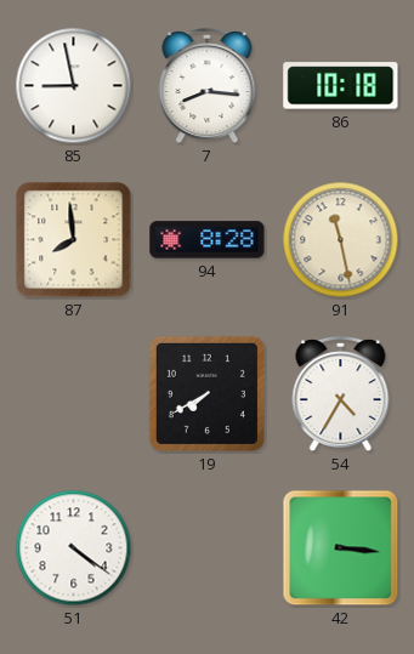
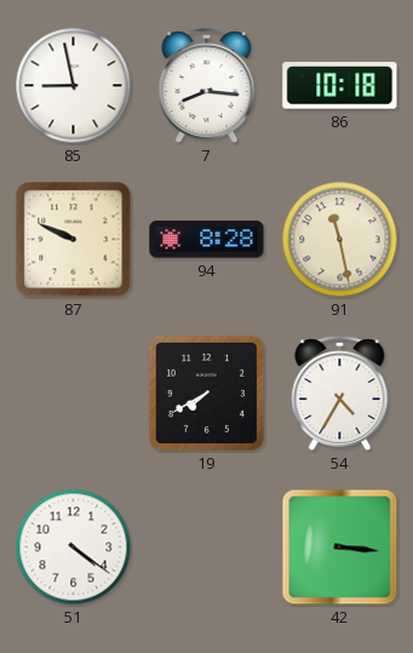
87: 7:59 -> 9:49 (74, 240)
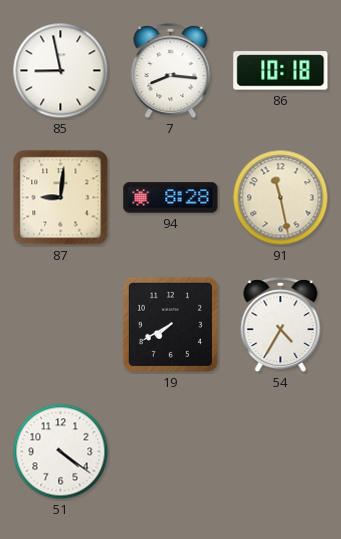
87: 9:49 -> 9:01 (61, 198)
42: 3:16 -> none (340, 548)
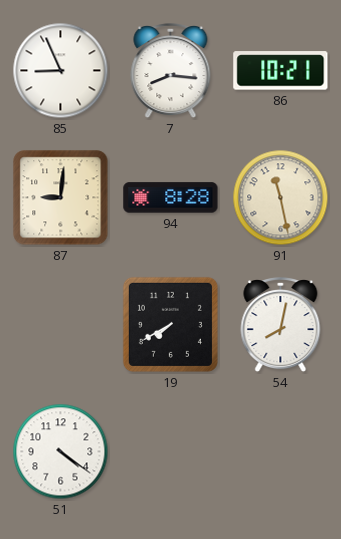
85: 8:58 -> 8:56 (61, 71)
86: 10:18 -> 10:21 (281, 71)
54: 4:35 -> 8:02 (281, 326)
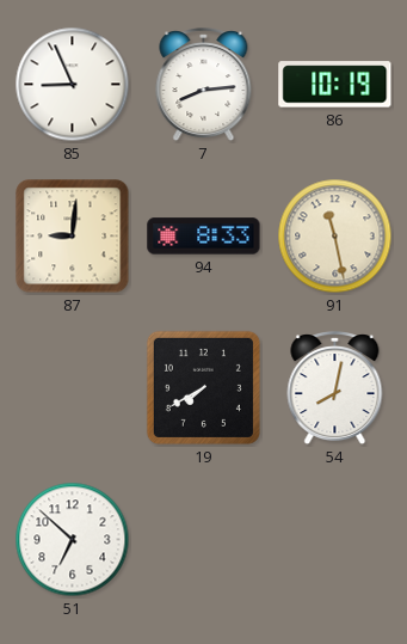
7: 8:16 -> 8:14 (204, 86)
86: 10:21 -> 10:19 (335, 85)
94: 8:28 -> 8:33 (204, 237)
51: 4:21 -> 6:52 (73, 540)
